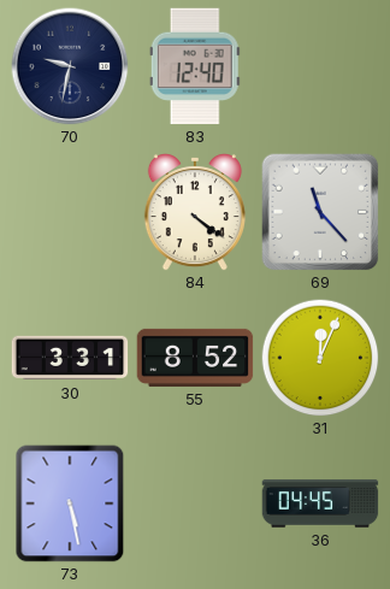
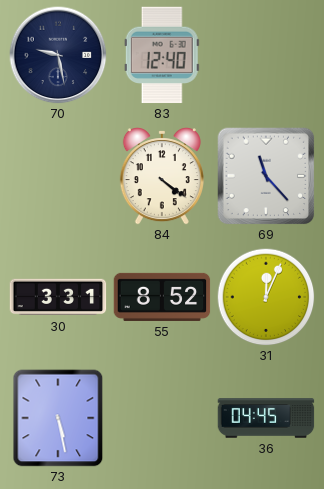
70: 9:32 -> 9:28 (58, 55)
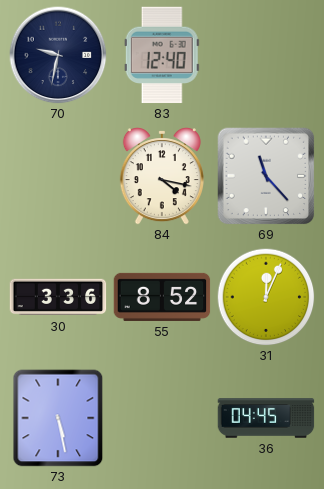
70: 9:28 -> 9:32 (58, 55)
84: 4:21 -> 4:17 (162, 177)
30: 3:31 -> 3:36 (58, 297)
